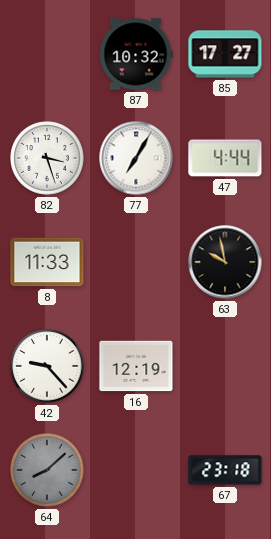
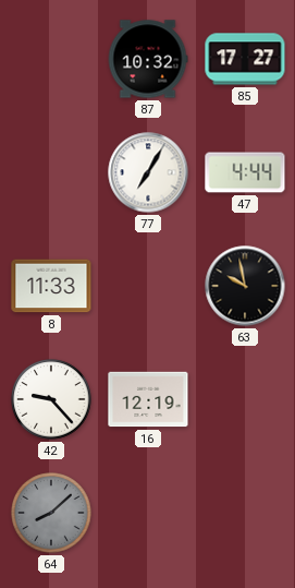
82: 3:27 -> none (47, 158)
67: 23:18 -> none (225, 470)
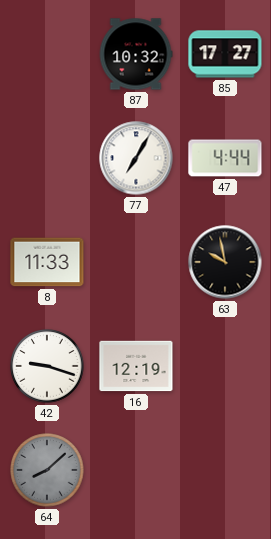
42: 9:23 -> 9:18 (47, 366)
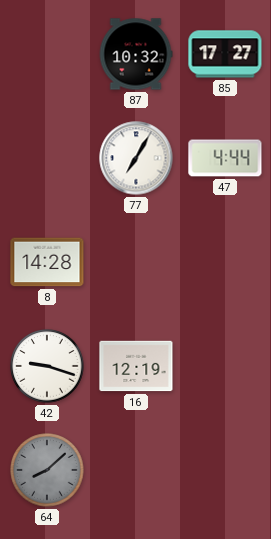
8: 11:33 -> 14:28 (47, 262)
63: 9:58 -> none (225, 262)
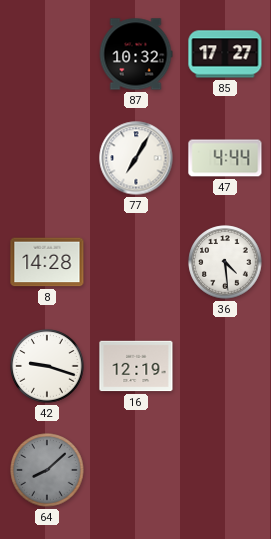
36: none -> 4:29 (225, 262)
